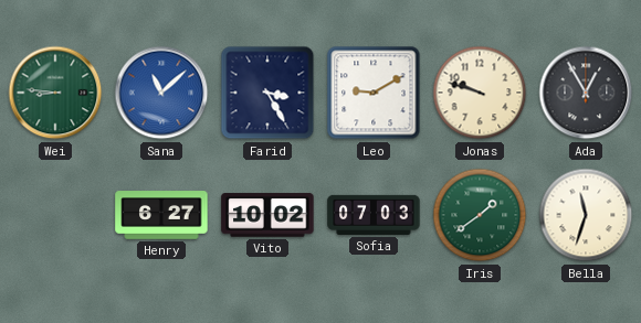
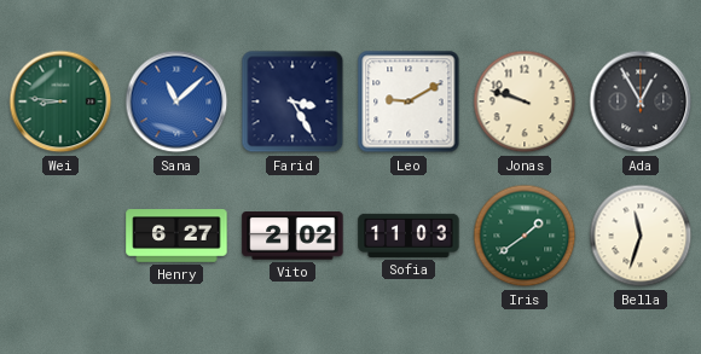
Vito: 10:02 -> 2:02 (292, 236)
Sofia: 07:03 -> 11:03 (409, 236)
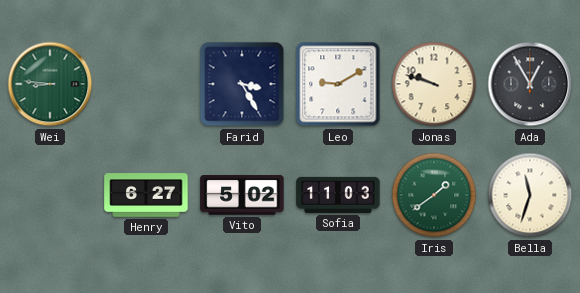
Sana: 11:08 -> none (176, 101)
Vito: 2:02 -> 5:02 (242, 195)
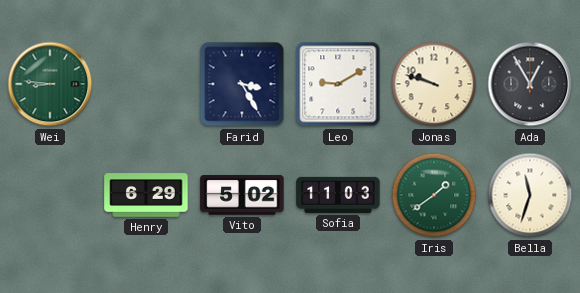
Henry: 6:27 -> 6:29 (146, 195)
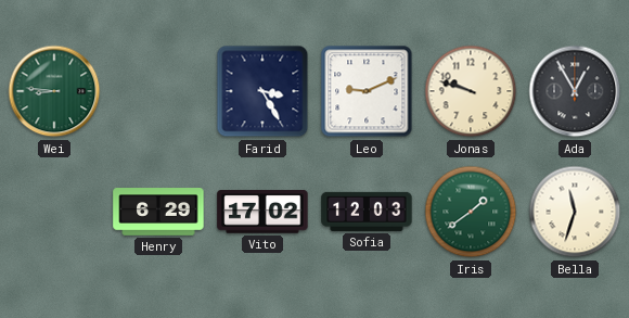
Leo: 9:10 -> 9:11 (367, 91)
Vito: 5:02 -> 17:02 (262, 212)
Sofia: 11:03 -> 12:03 (367, 212)
